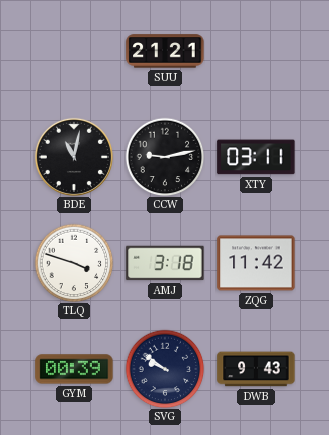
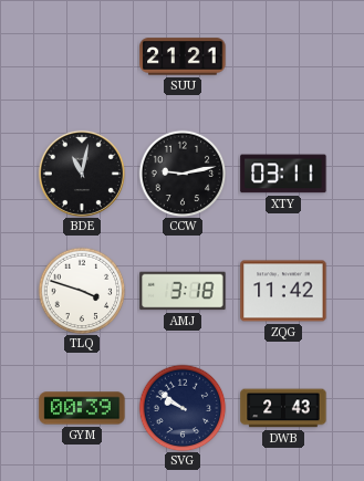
DWB: 9:43 -> 2:43 (283, 408)
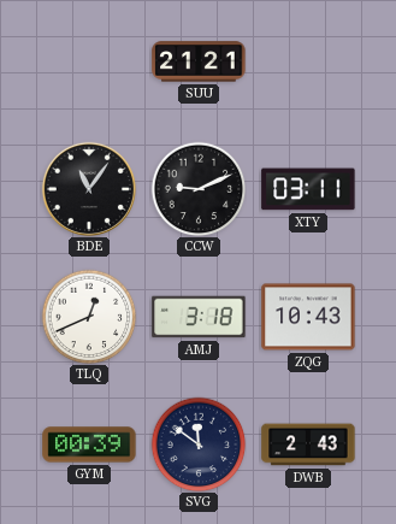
BDE: 11:02 -> 11:06 (89, 189)
CCW: 9:13 -> 9:11 (199, 189)
TLQ: 3:48 -> 12:41 (89, 317)
ZQG: 11:42 -> 10:43 (308, 317)
SVG: 9:51 -> 11:51 (199, 444)
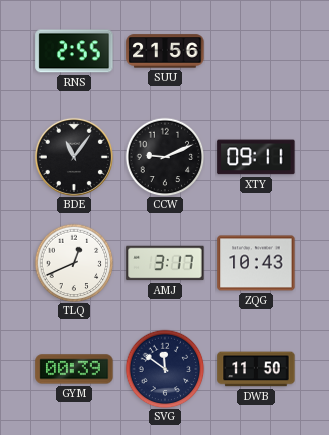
RNS: none -> 2:55 (74, 51)
SUU: 21:21 -> 21:56 (165, 51)
XTY: 03:11 -> 09:11 (256, 157)
AMJ: 3:18 -> 3:17 (165, 263)
DWB: 2:43 -> 11:50 (256, 369)
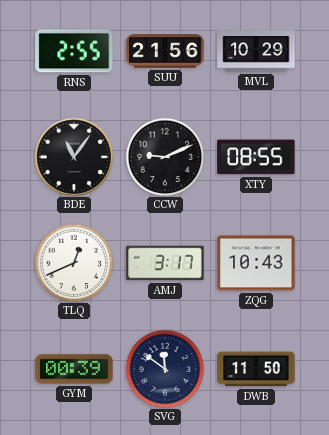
MVL: none -> 10:29 (256, 51)
XTY: 09:11 -> 08:55 (256, 157)
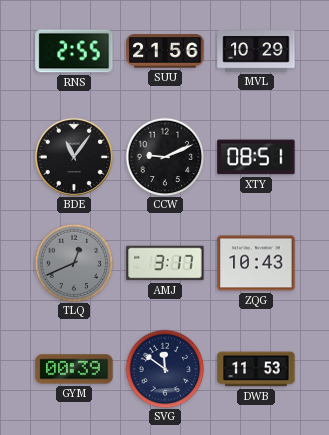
XTY: 08:55 -> 08:51 (256, 157)
TLQ dial: white -> grey (74, 263)
DWB: 11:50 -> 11:53 (256, 369)
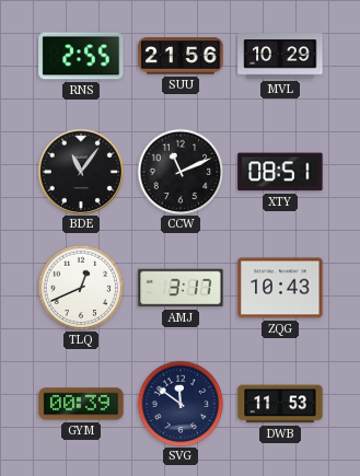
CCW: 9:11 -> 11:11 (181, 172)
TLQ dial: grey -> white (81, 288)
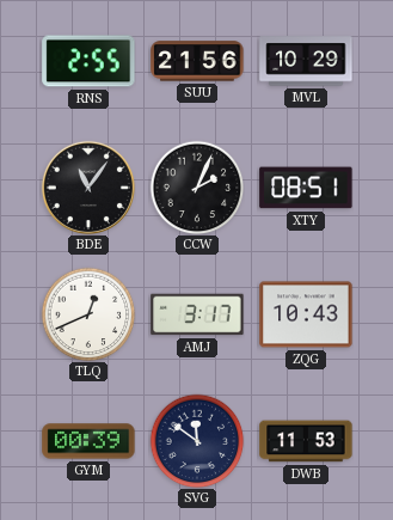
CCW: 11:11 -> 2:04 (197, 188)
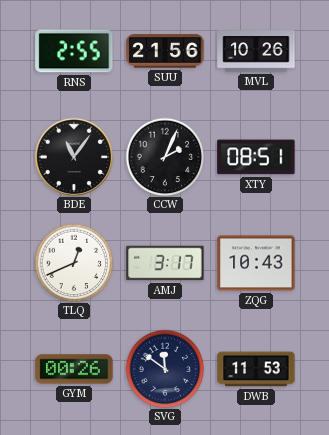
MVL: 10:29 -> 10:26 (256, 51)
GYM: 00:39 -> 00:26 (74, 369)
